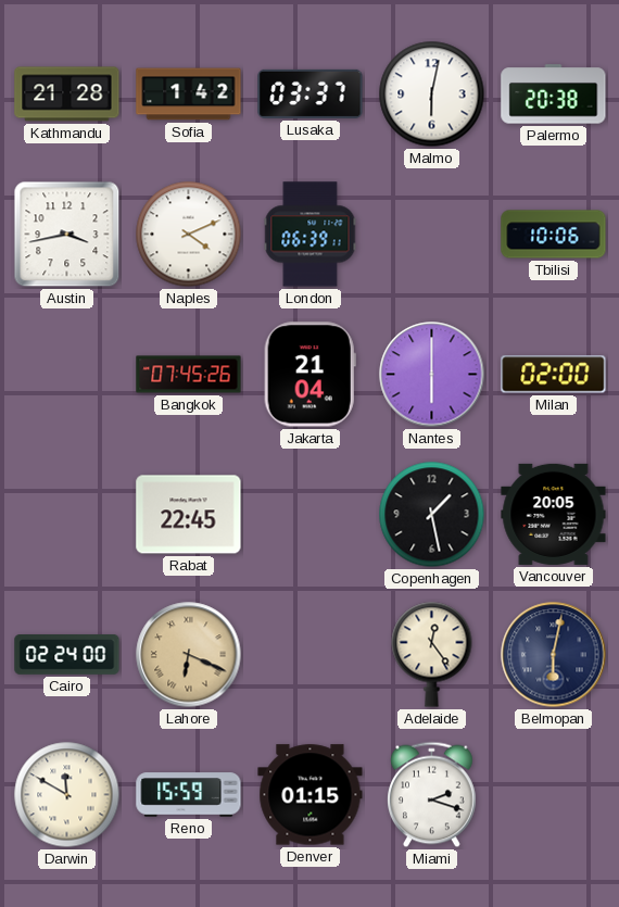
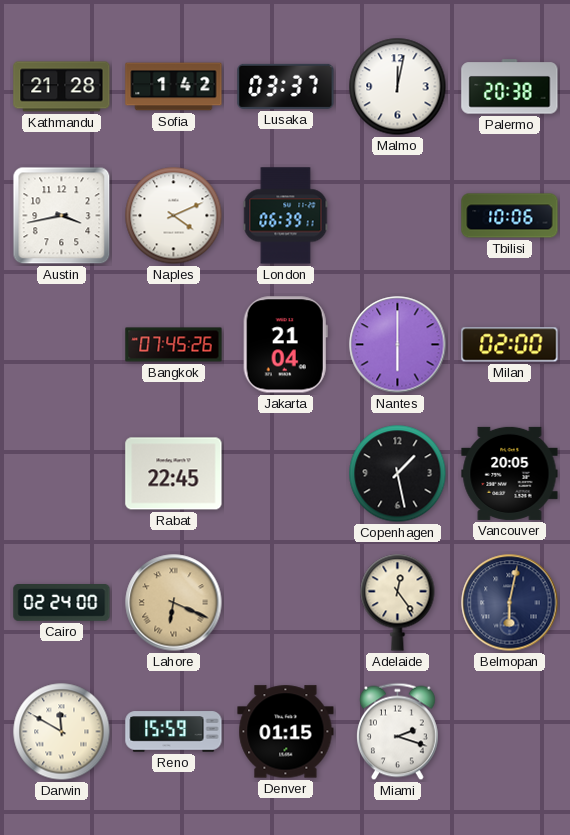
Malmo: 6:02 -> 12:02 (398, 87)
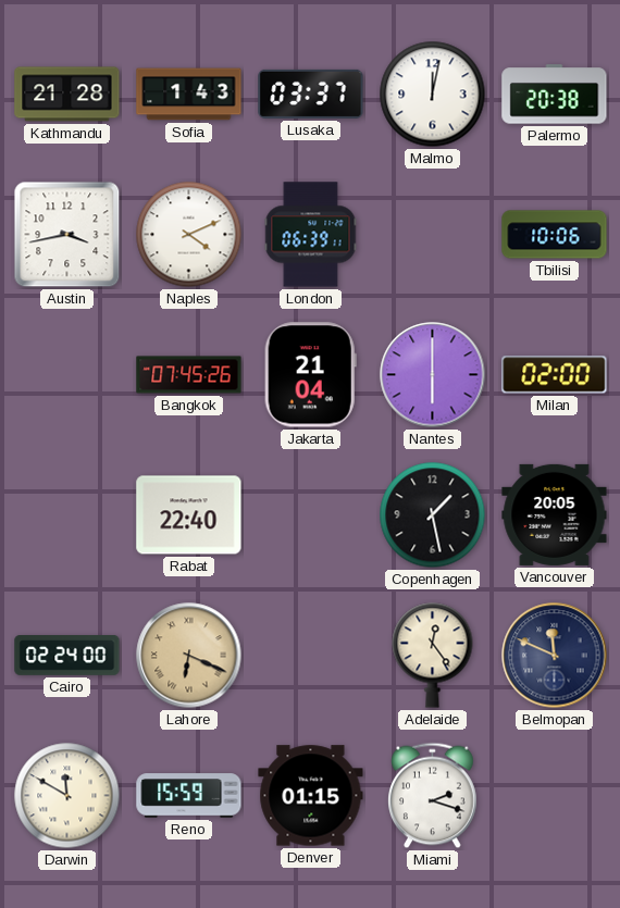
Sofia: 1:42 -> 1:43 (189, 95)
Rabat: 22:45 -> 22:40 (189, 515)
Belmopan: 6:02 -> 11:49 (555, 656)
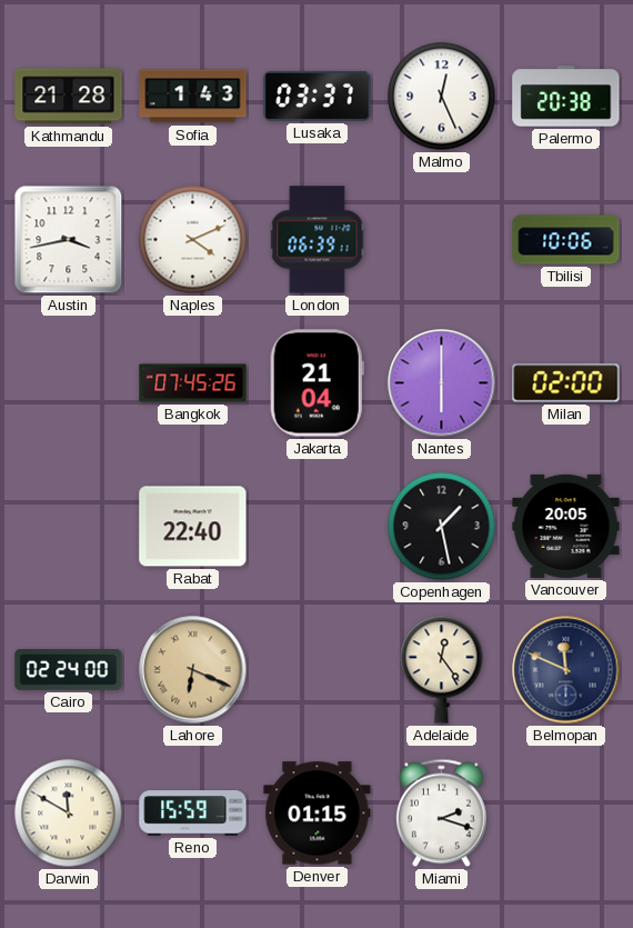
Malmo: 12:02 -> 12:26 (442, 97)
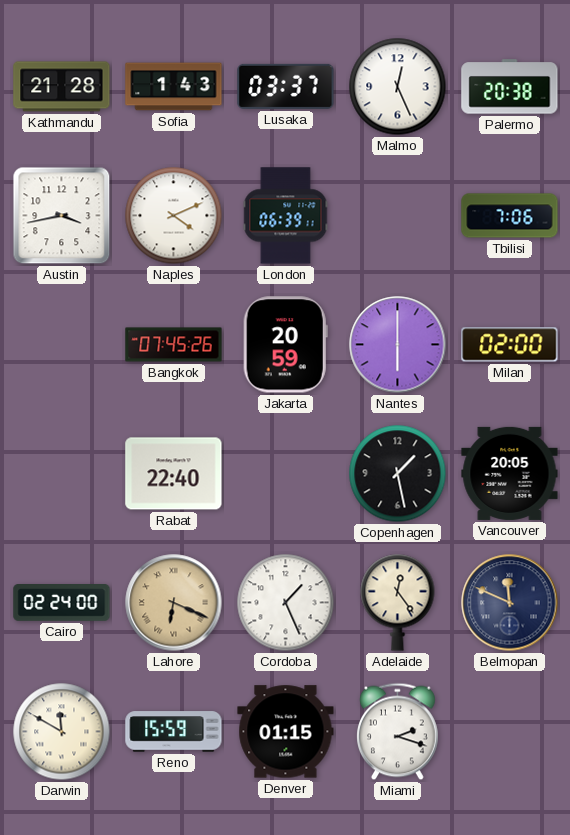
Tbilisi: 10:06 -> 7:06 (510, 216)
Jakarta: 21:04 -> 20:59 (285, 345)
Cordoba: none -> 1:26 (286, 603)
